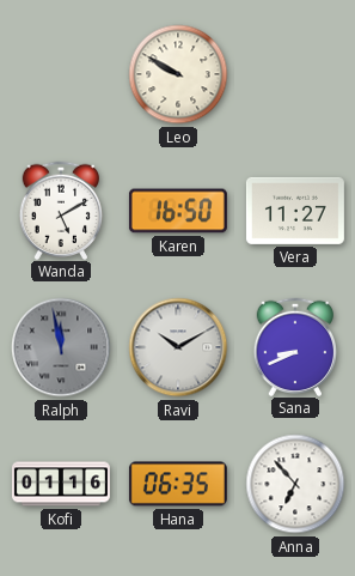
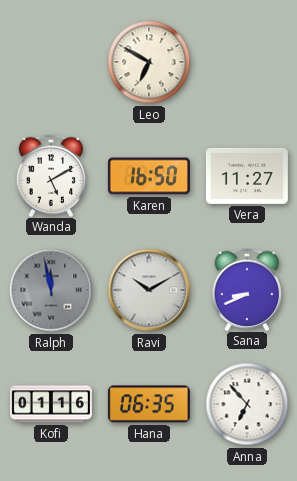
Leo: 9:50 -> 6:50 (149, 62)
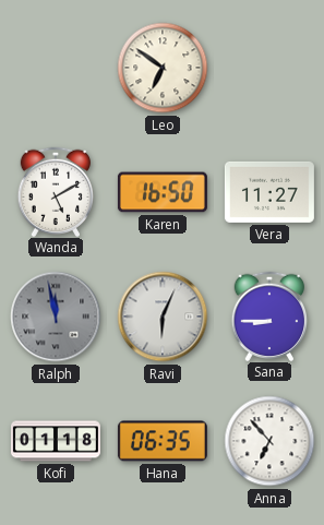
Leo: 6:50 -> 6:51 (163, 68)
Ravi: 10:10 -> 6:04 (163, 317)
Sana: 8:41 -> 8:45 (269, 315)
Kofi: 01:16 -> 01:18 (56, 441)
